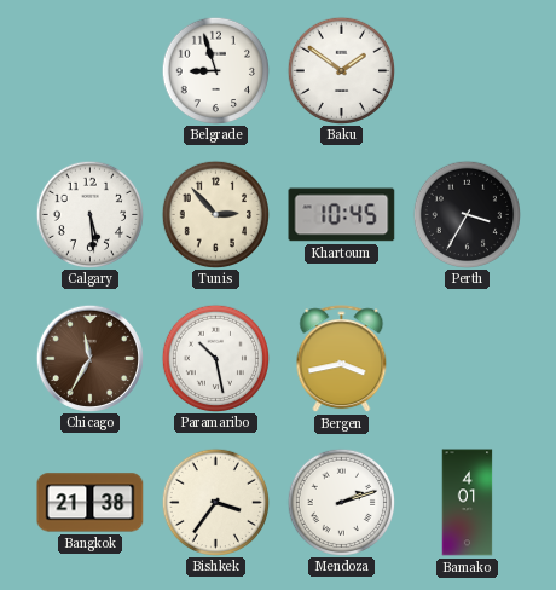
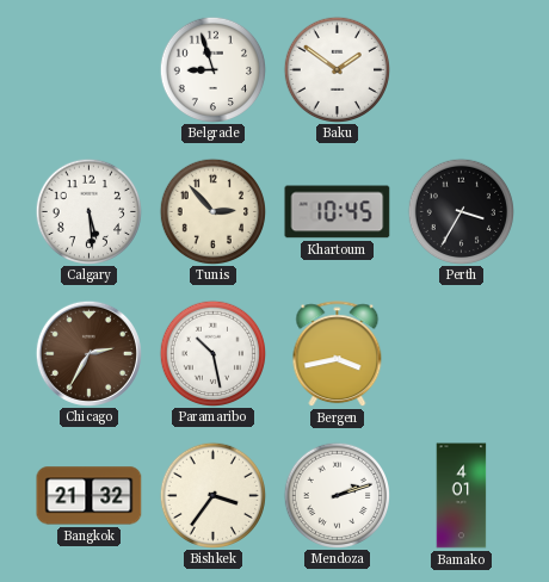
Chicago: 11:35 -> 2:35 (88, 353)
Bangkok: 21:38 -> 21:32 (90, 496)
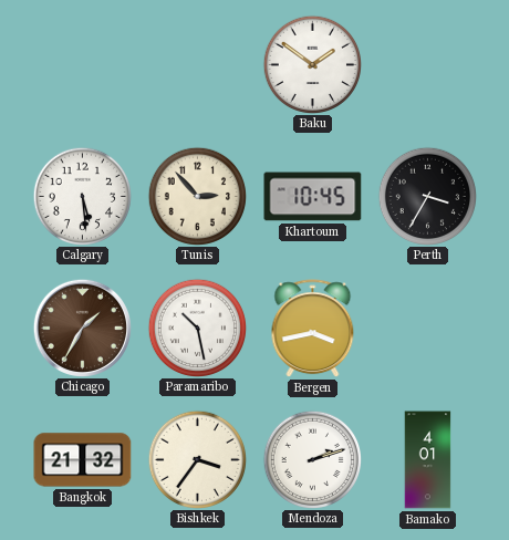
Belgrade: 8:57 -> none (212, 69)
Chicago: 2:35 -> 1:35 (82, 328)
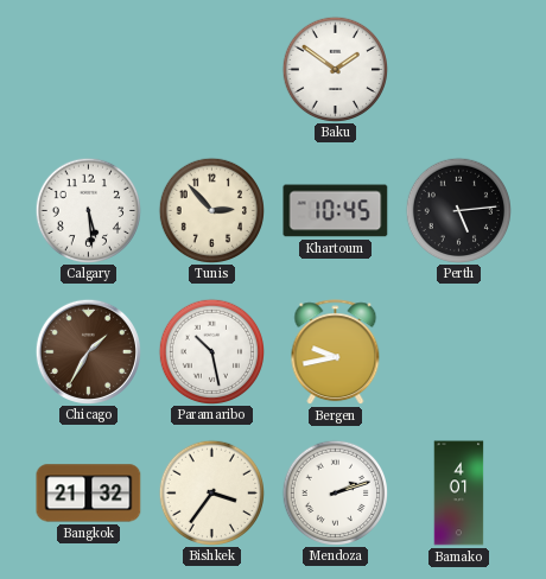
Perth: 3:35 -> 5:14 (458, 210)
Bergen: 3:43 -> 9:43 (336, 352)
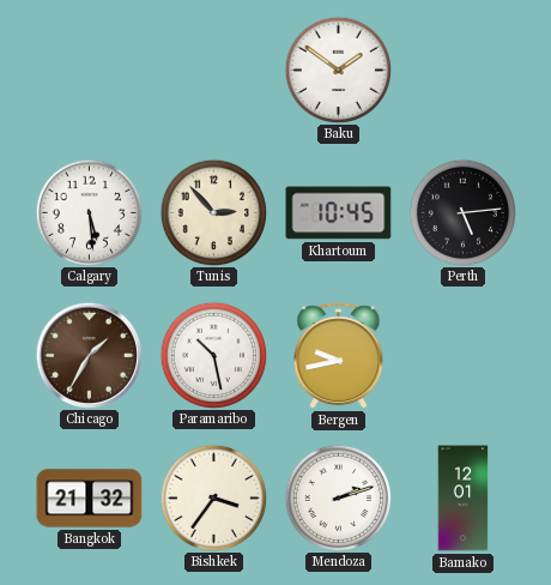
Bamako: 4:01 -> 12:01 (464, 499)
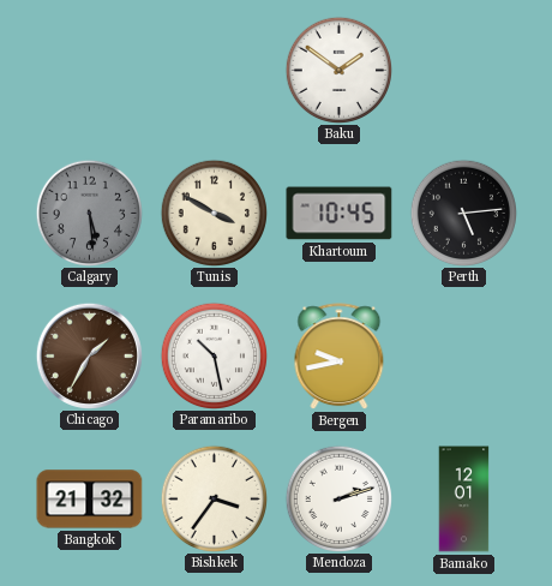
Calgary dial: white -> grey (89, 213)
Tunis: 2:53 -> 3:50 (214, 213)
